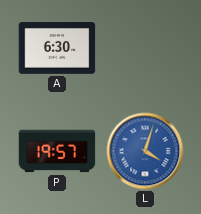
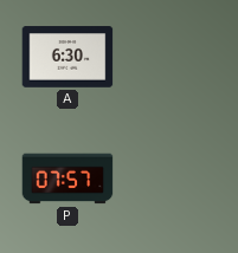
P: 19:57 -> 07:57 (67, 179)
L: 4:03 -> none (145, 151)
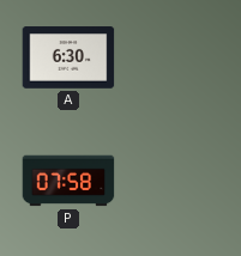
P: 07:57 -> 07:58 (68, 181)
